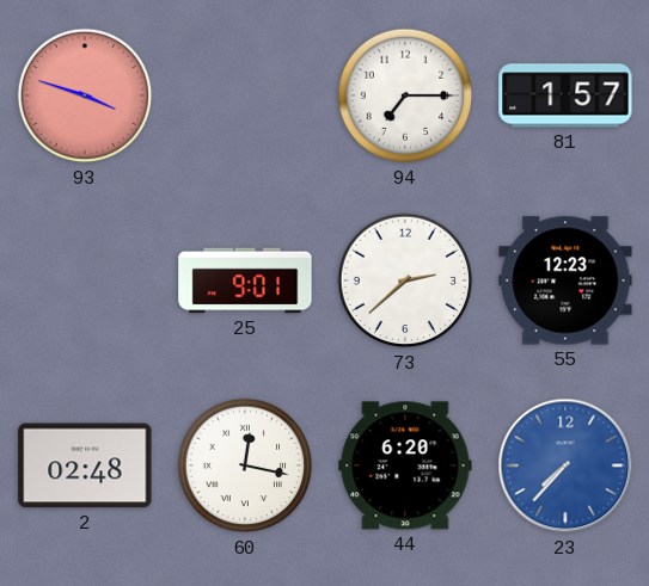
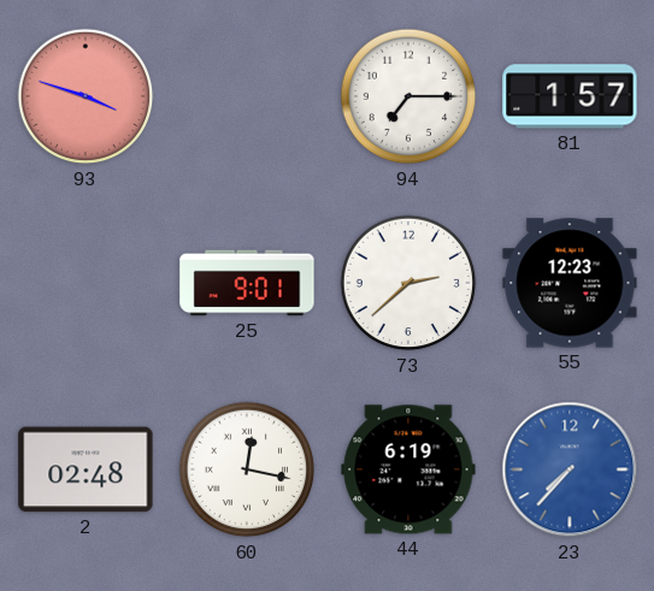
44: 6:20 -> 6:19 (408, 469)
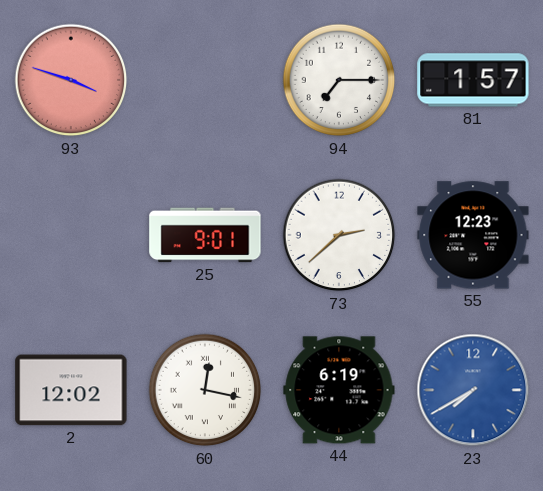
2: 02:48 -> 12:02 (71, 390)
23: 7:37 -> 7:40 (473, 390)
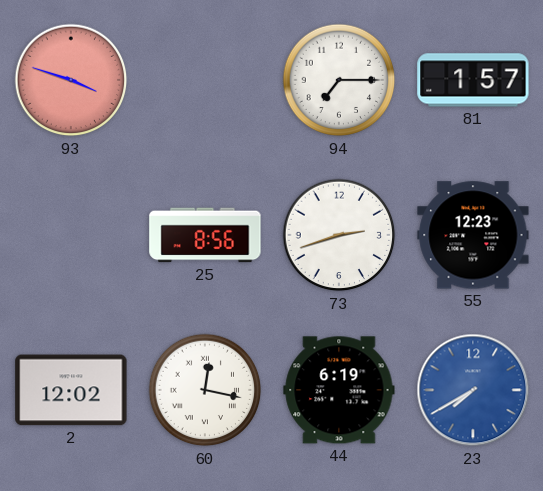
25: 9:01 -> 8:56 (205, 235)
73: 2:38 -> 2:42 (339, 235)
